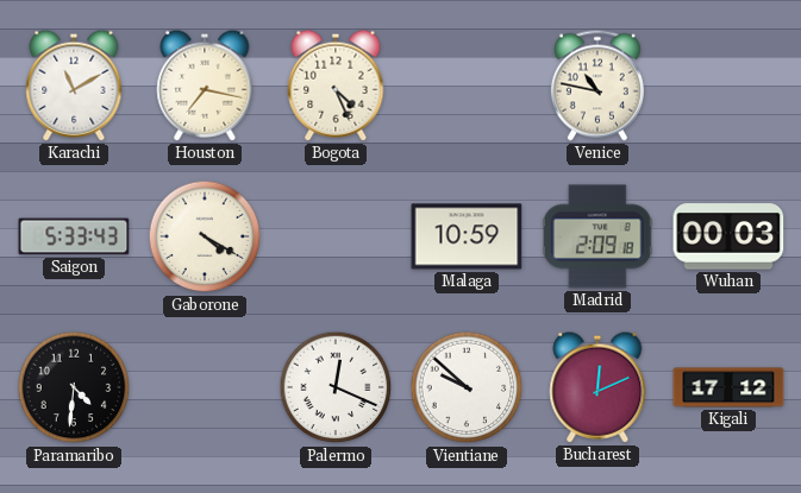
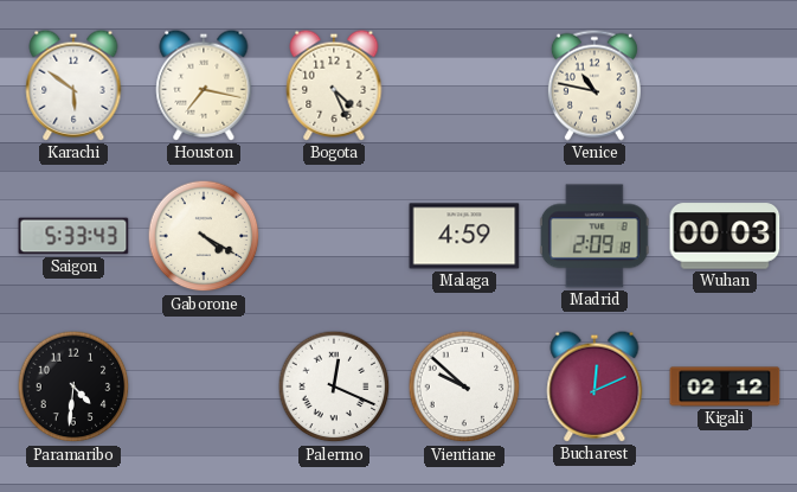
Karachi: 11:10 -> 5:51 (73, 85)
Malaga: 10:59 -> 4:59 (464, 236)
Kigali: 17:12 -> 02:12 (725, 386)
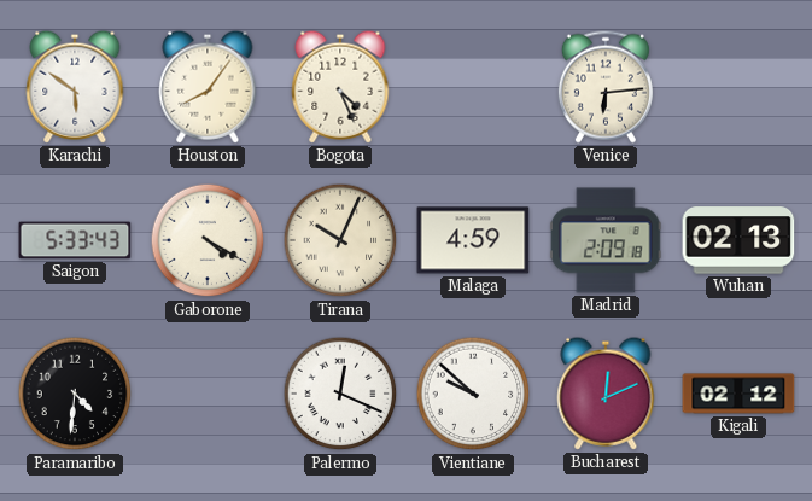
Houston: 7:17 -> 8:06 (208, 87)
Venice: 10:47 -> 6:14 (606, 87)
Tirana: none -> 10:04 (340, 240)
Wuhan: 00:03 -> 02:13 (738, 240)
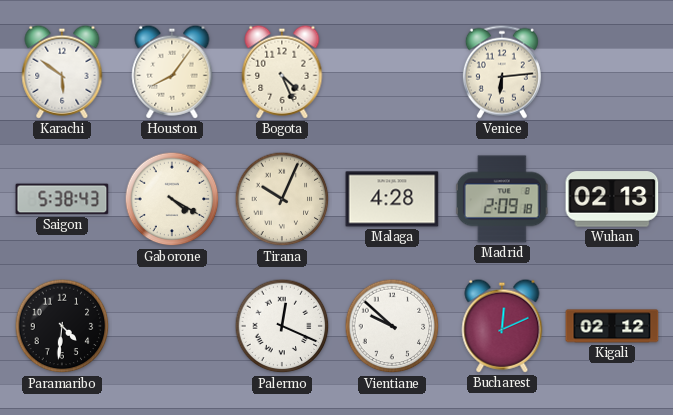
Saigon: 5:33 -> 5:38 (62, 199)
Malaga: 4:59 -> 4:28 (392, 199)
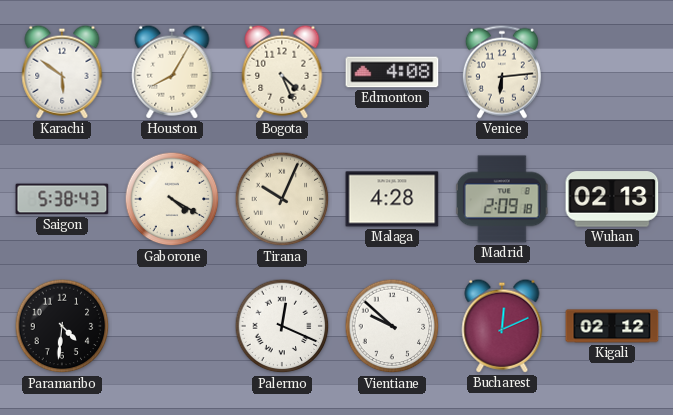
Houston: 8:06 -> 8:05 (172, 72)
Edmonton: none -> 4:08 (392, 72)
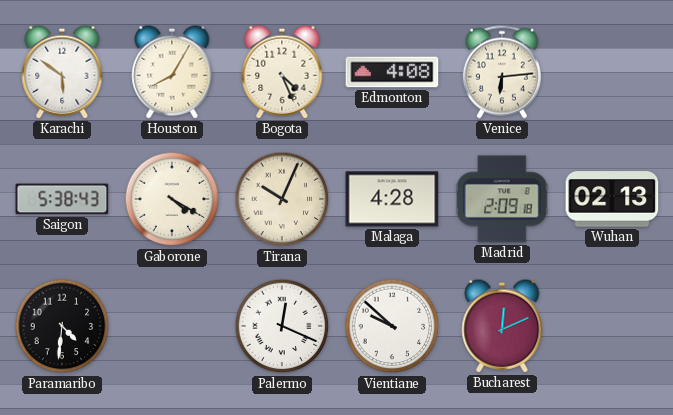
Kigali: 02:12 -> none (612, 326)
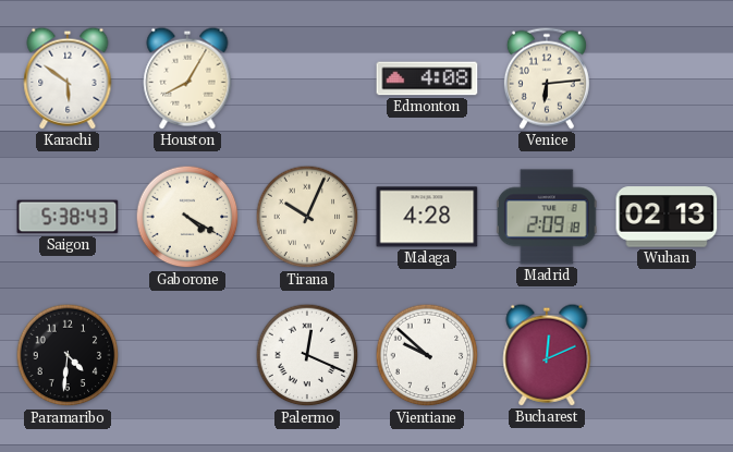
Bogota: 4:26 -> none (282, 72)
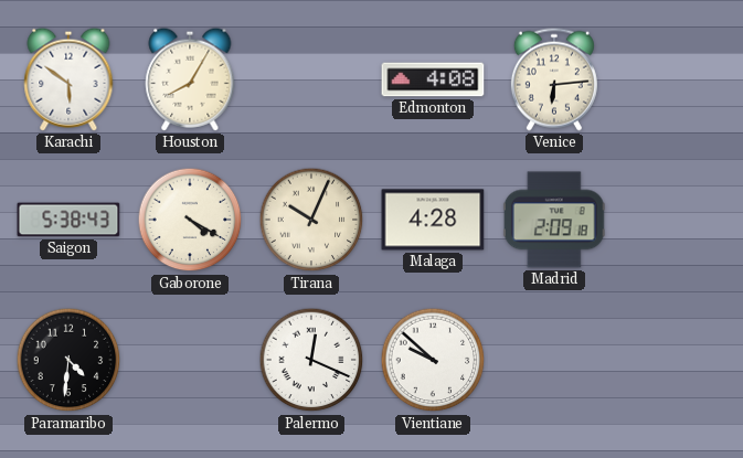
Wuhan: 02:13 -> none (667, 217)
Bucharest: 12:11 -> none (547, 355)
